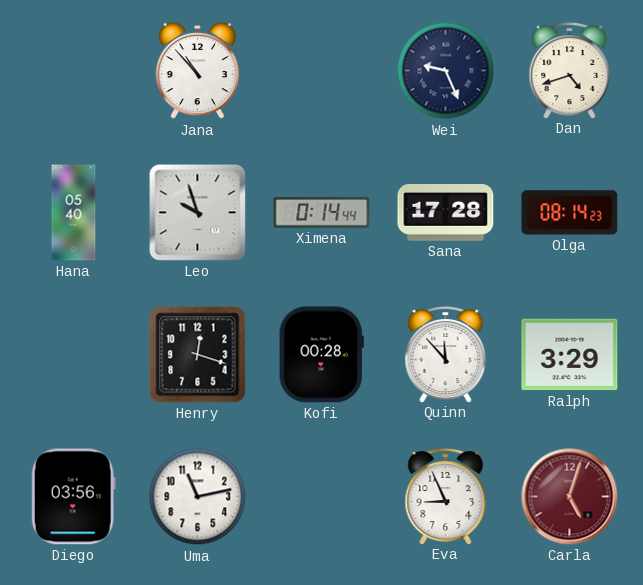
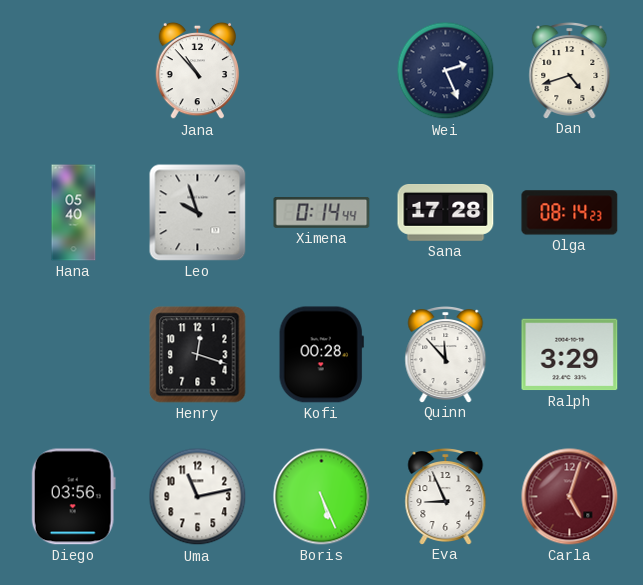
Wei: 9:26 -> 2:26 (446, 71)
Boris: none -> 5:26 (322, 497)
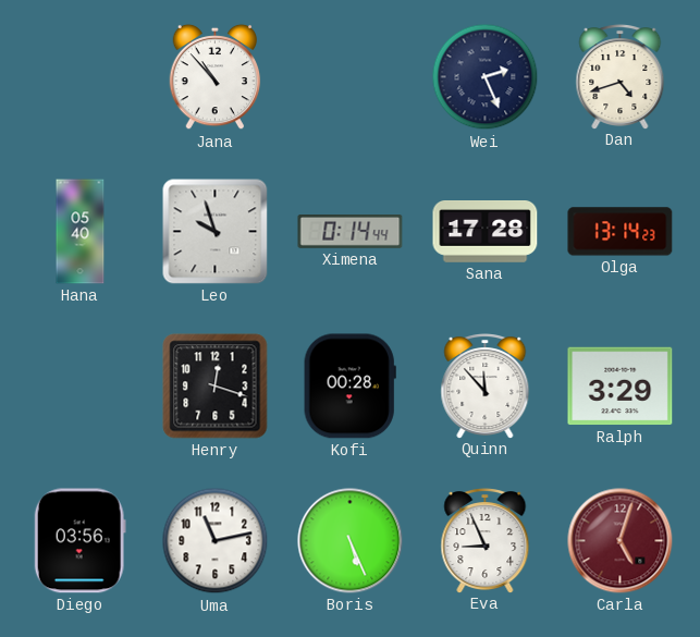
Olga: 08:14 -> 13:14 (621, 232)
